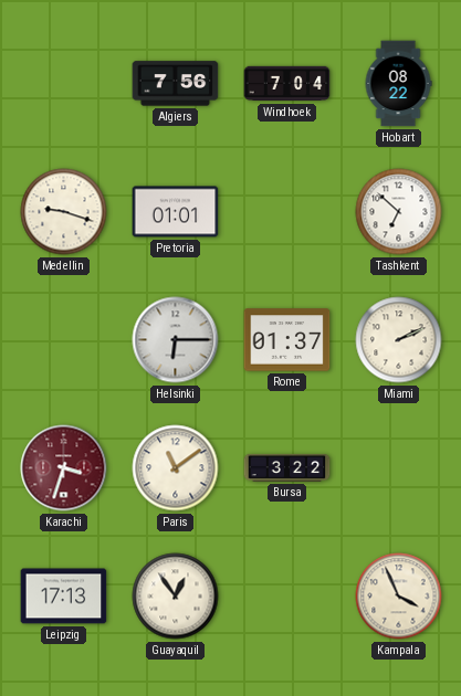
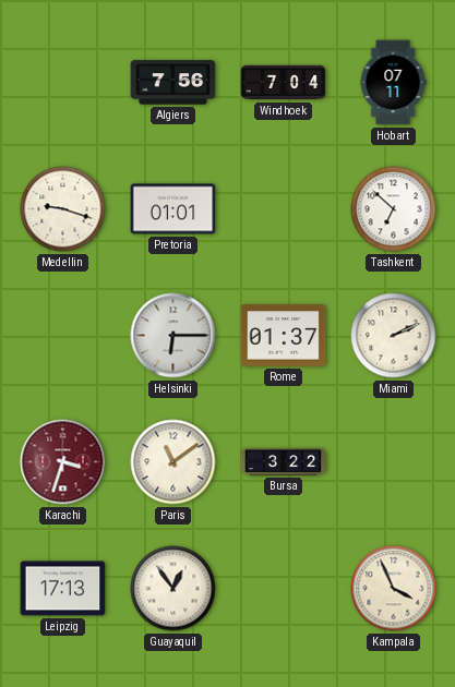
Hobart: 08:22 -> 07:11 (393, 83)
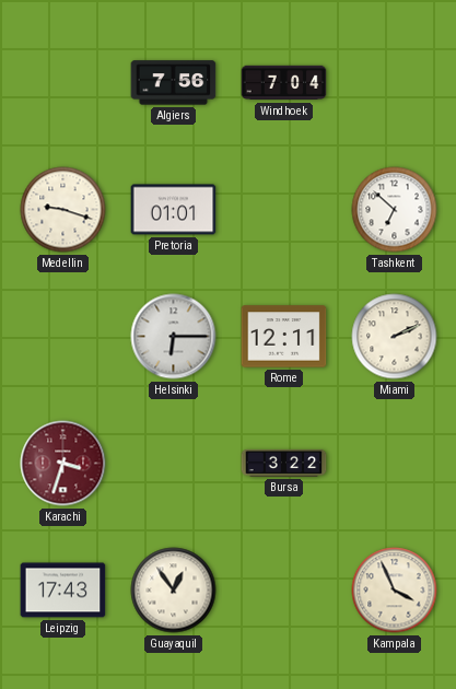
Hobart: 07:11 -> none (393, 83)
Rome: 01:37 -> 12:11 (284, 337)
Paris: 11:09 -> none (173, 462)
Leipzig: 17:13 -> 17:43 (63, 591)
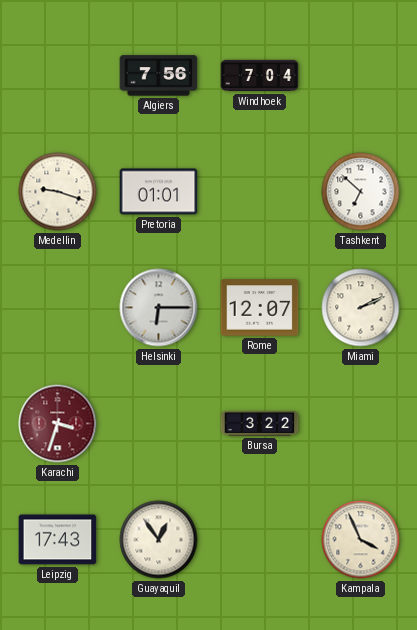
Rome: 12:11 -> 12:07 (260, 308)
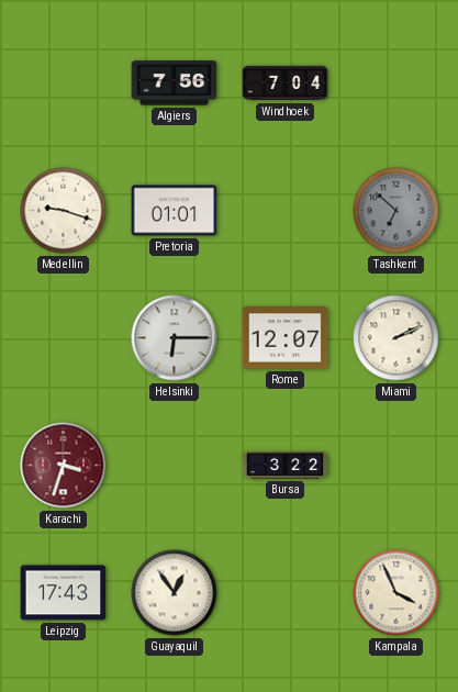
Tashkent dial: white -> grey (396, 211)
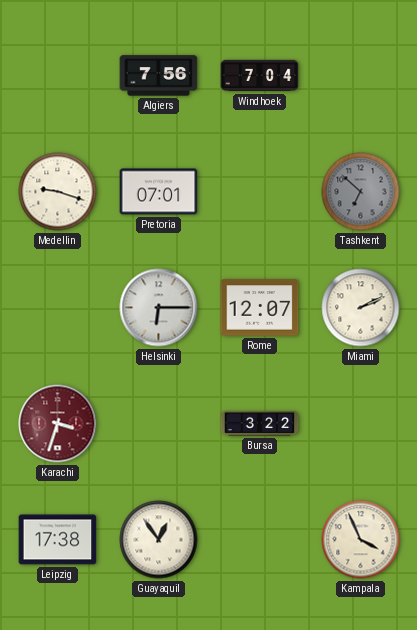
Pretoria: 01:01 -> 07:01 (159, 192)
Leipzig: 17:43 -> 17:38 (58, 540)
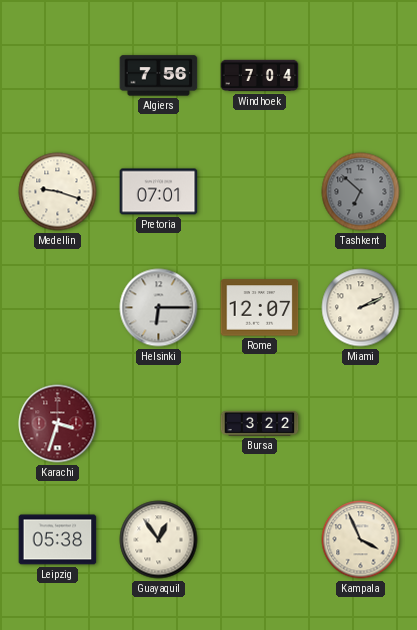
Leipzig: 17:38 -> 05:38 (58, 540)
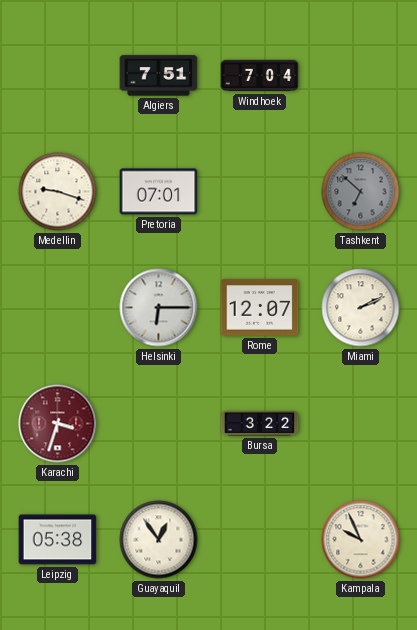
Algiers: 7:56 -> 7:51 (159, 76)
Kampala: 3:56 -> 9:56 (361, 540)
